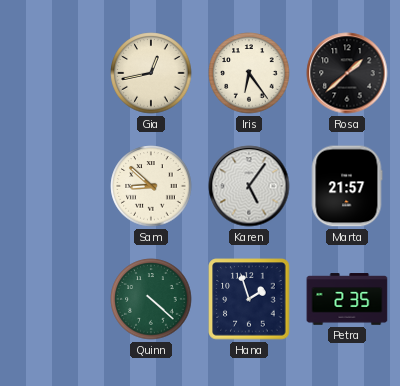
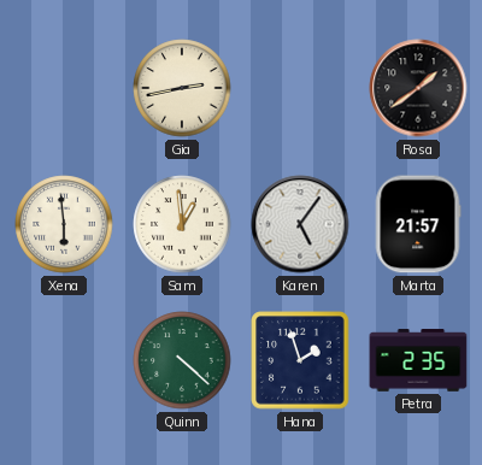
Gia: 12:43 -> 2:43 (182, 88)
Iris: 6:24 -> none (249, 73)
Rosa: 1:38 -> 1:39 (418, 88)
Xena: none -> 5:59 (64, 224)
Sam: 8:52 -> 12:59 (182, 224)
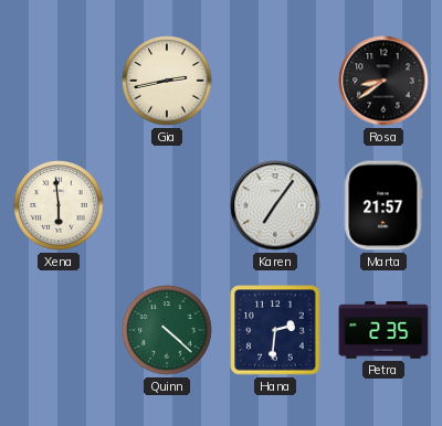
Rosa: 1:39 -> 8:39 (383, 81)
Sam: 12:59 -> none (182, 224)
Karen: 5:06 -> 7:06 (275, 205)
Hana: 1:57 -> 2:31 (275, 330)
